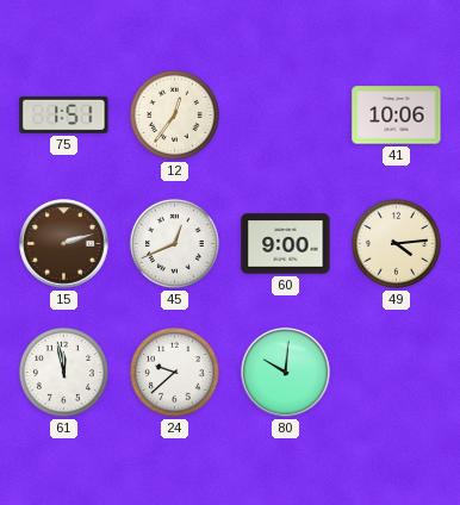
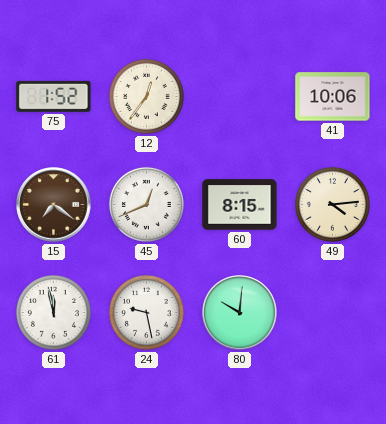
75: 1:51 -> 1:52 (54, 96)
15: 2:12 -> 7:21 (54, 205)
60: 9:00 -> 8:15 (240, 205)
24: 9:38 -> 9:28 (146, 312)
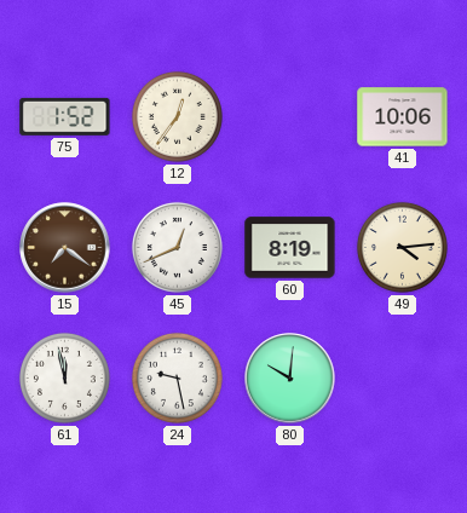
60: 8:15 -> 8:19 (290, 248)
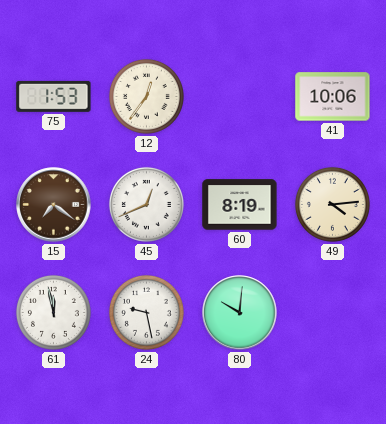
75: 1:52 -> 1:53 (54, 96)
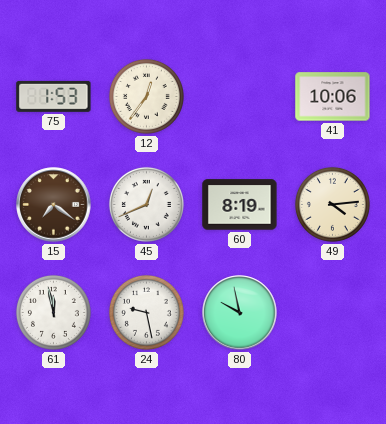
80: 10:01 -> 9:58 (240, 313)
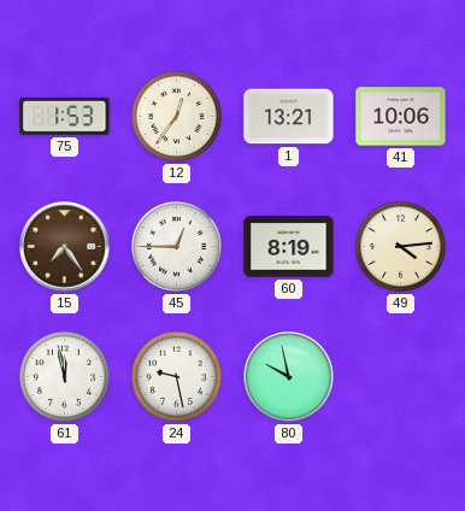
1: none -> 13:21 (289, 117)
15: 7:21 -> 7:24 (65, 247)
45: 12:41 -> 12:45 (176, 246)
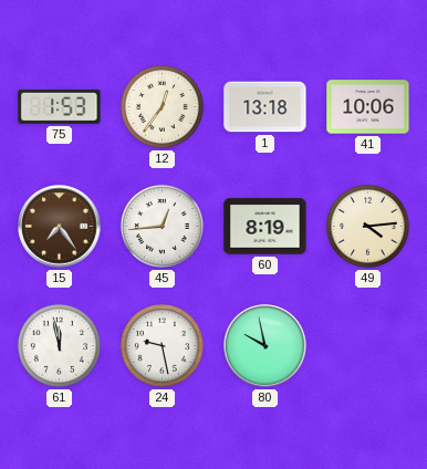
1: 13:21 -> 13:18 (265, 107)
45: 12:45 -> 12:44 (162, 226)
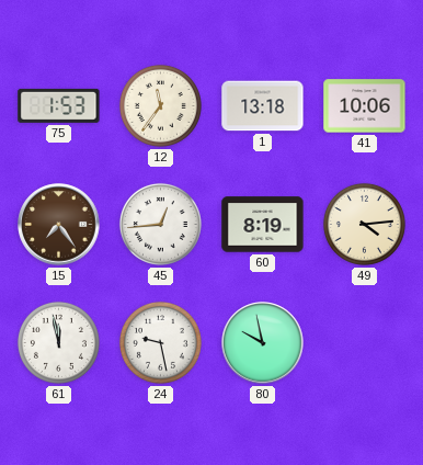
12: 12:36 -> 11:36 (160, 105)
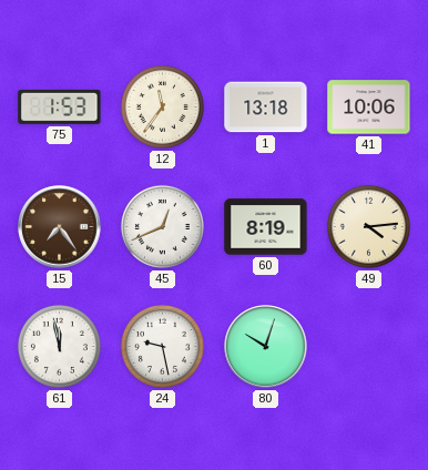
45: 12:44 -> 12:41 (162, 226)
80: 9:58 -> 10:03 (266, 347)
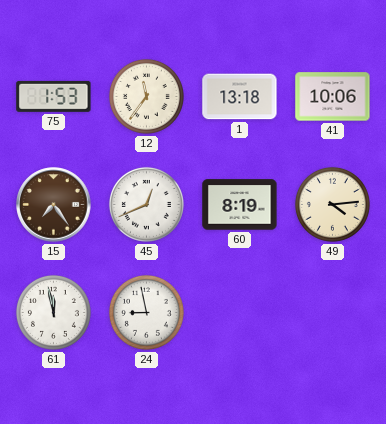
24: 9:28 -> 8:58 (146, 312)
80: 10:03 -> none (266, 347)
